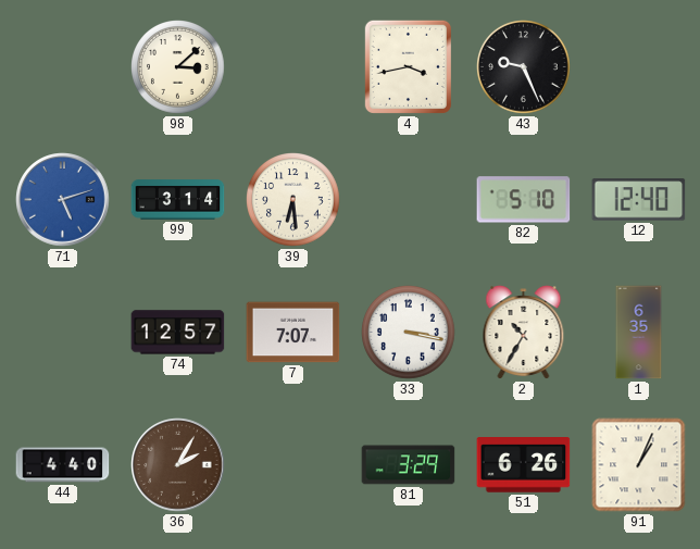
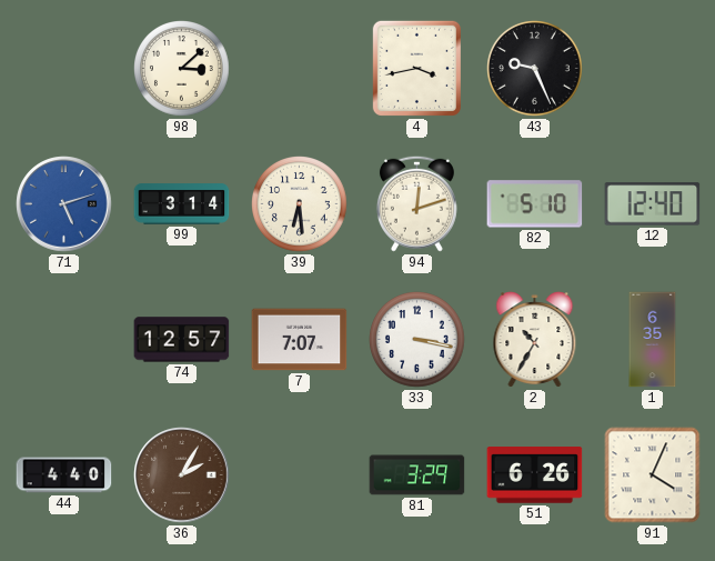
94: none -> 12:12 (416, 203)
91: 1:04 -> 4:04 (653, 475)
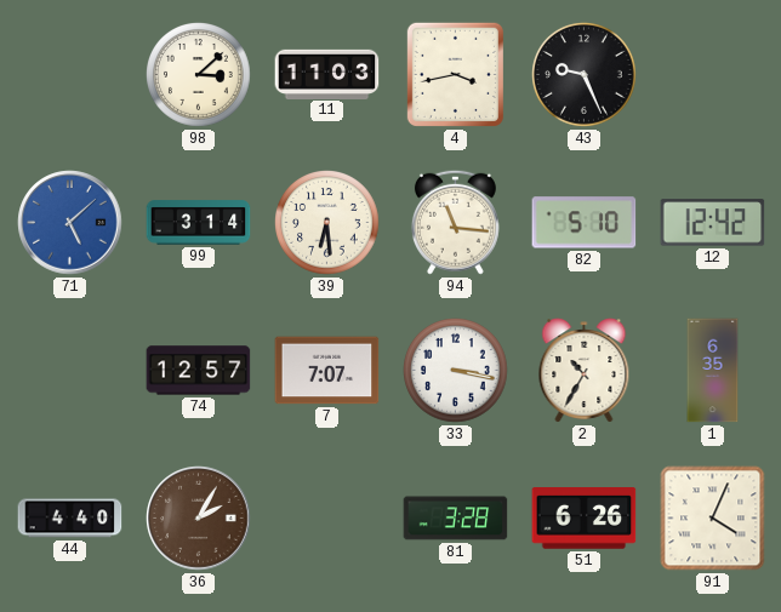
11: none -> 11:03 (327, 74)
71: 5:12 -> 5:08 (70, 223)
94: 12:12 -> 11:16 (455, 222)
12: 12:40 -> 12:42 (713, 223)
81: 3:29 -> 3:28 (456, 519)
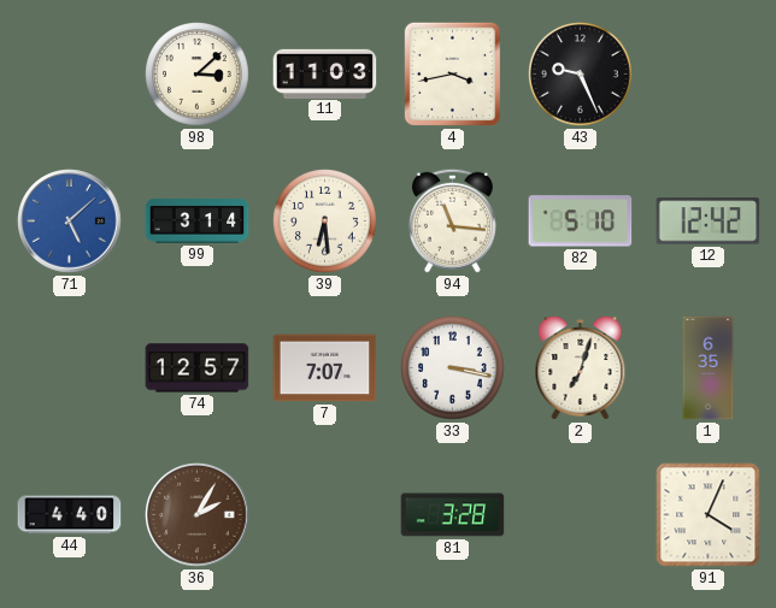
2: 10:35 -> 7:03 (581, 368)
51: 6:26 -> none (585, 519)
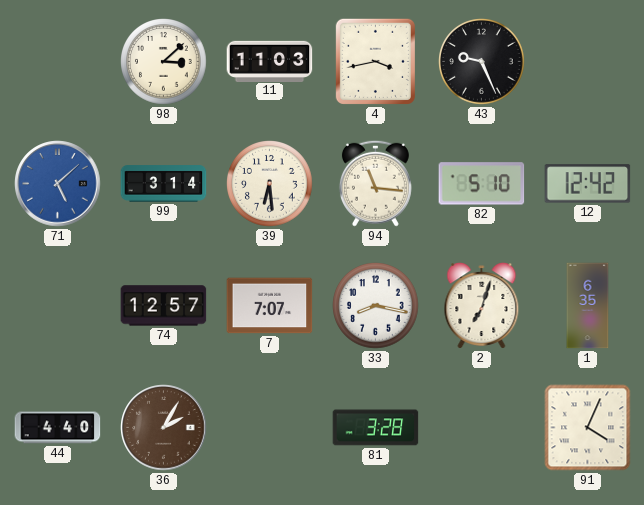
33: 3:17 -> 8:17 (376, 306)
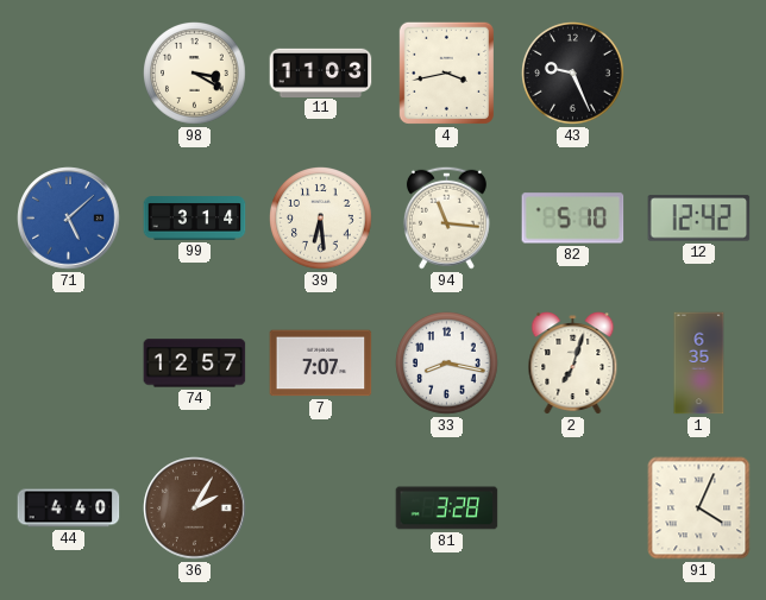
98: 3:08 -> 3:20 (195, 74)
